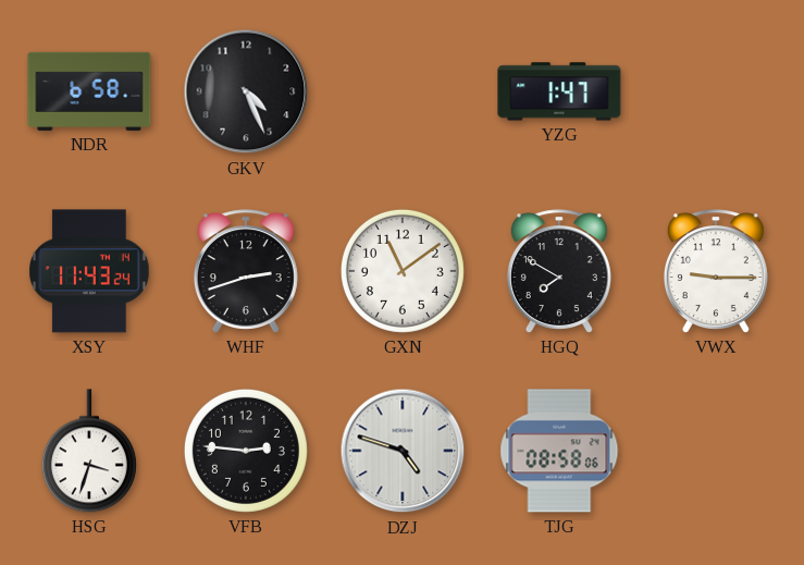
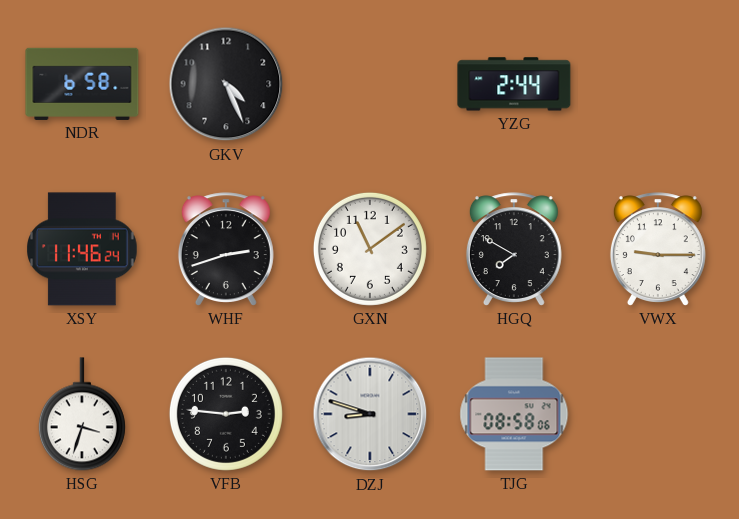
YZG: 1:47 -> 2:44 (514, 84)
XSY: 11:43 -> 11:46 (83, 249)
DZJ: 4:48 -> 8:48 (370, 414)
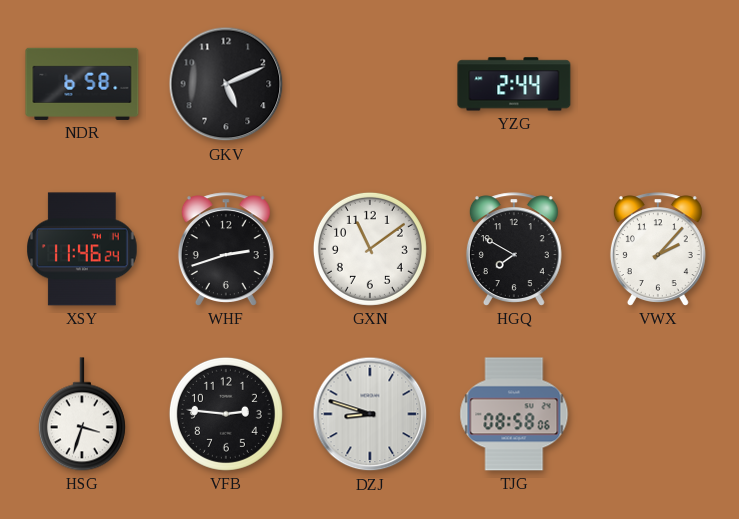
GKV: 4:26 -> 5:11 (226, 84)
VWX: 9:15 -> 2:07 (658, 249)
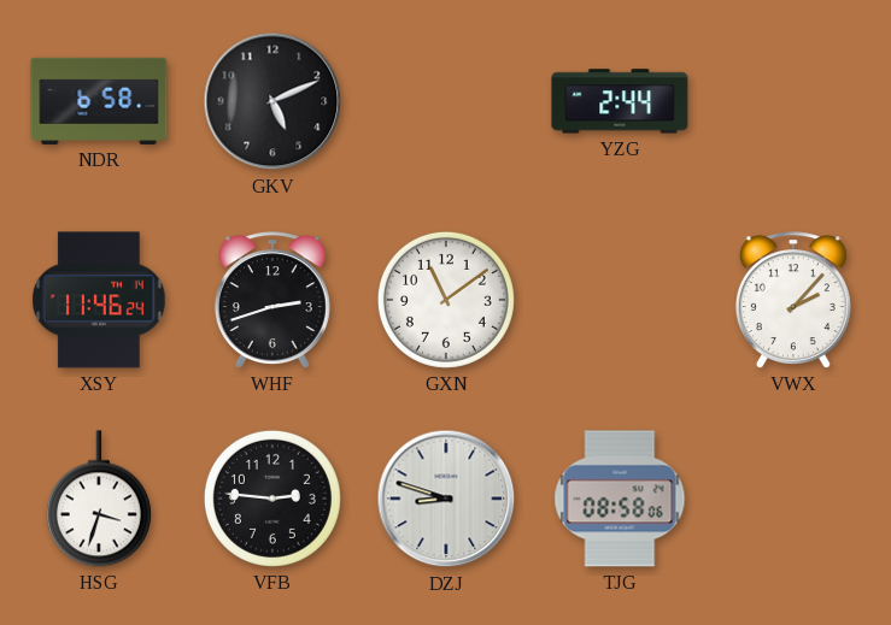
HGQ: 7:50 -> none (514, 249)
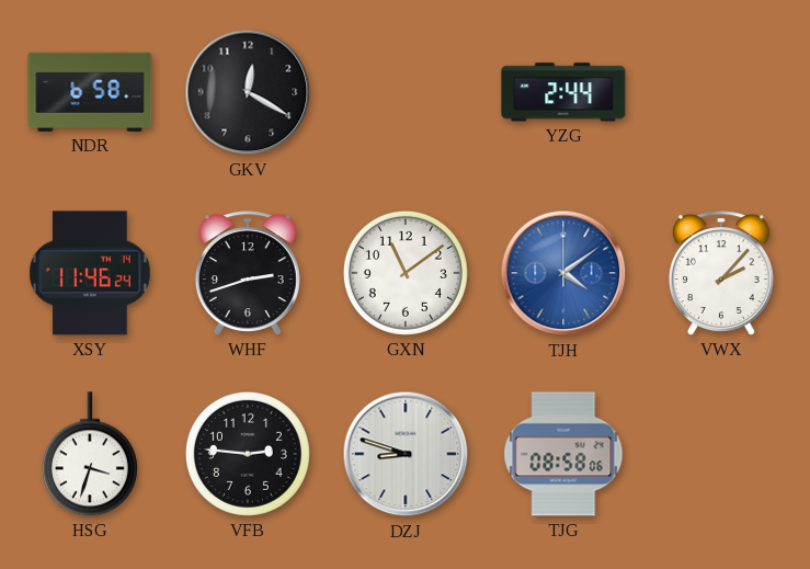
GKV: 5:11 -> 12:20 (248, 92)
TJH: none -> 4:09 (563, 273)
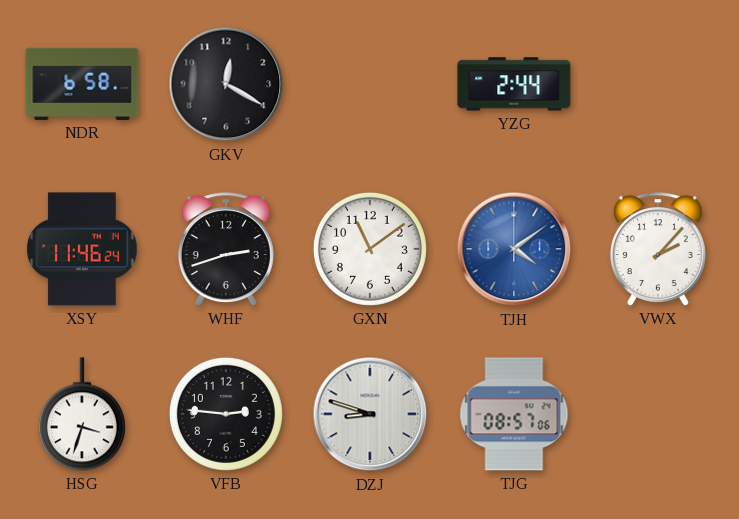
TJG: 08:58 -> 08:57 (514, 414)
